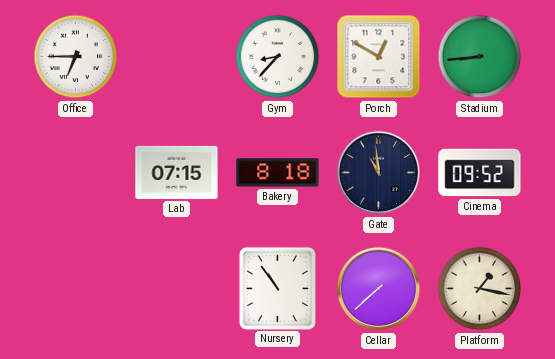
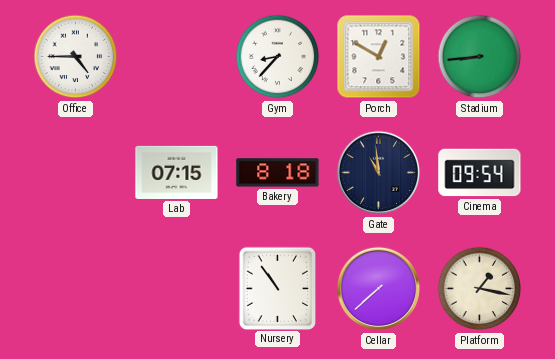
Office: 6:45 -> 4:45 (76, 57)
Cinema: 09:52 -> 09:54 (480, 173)
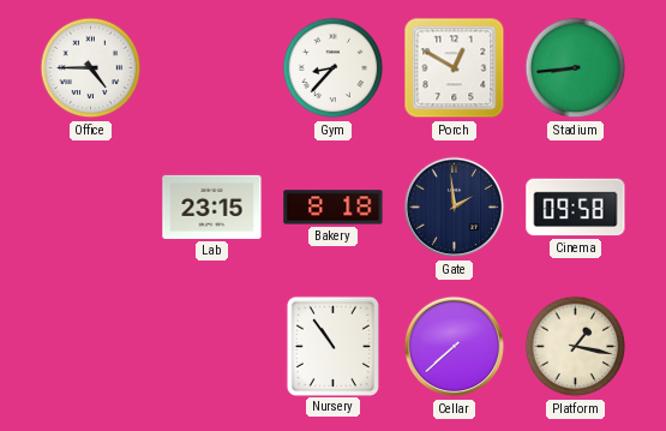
Lab: 07:15 -> 23:15 (212, 206)
Gate: 10:59 -> 1:59 (455, 208)
Cinema: 09:54 -> 09:58 (576, 208)
